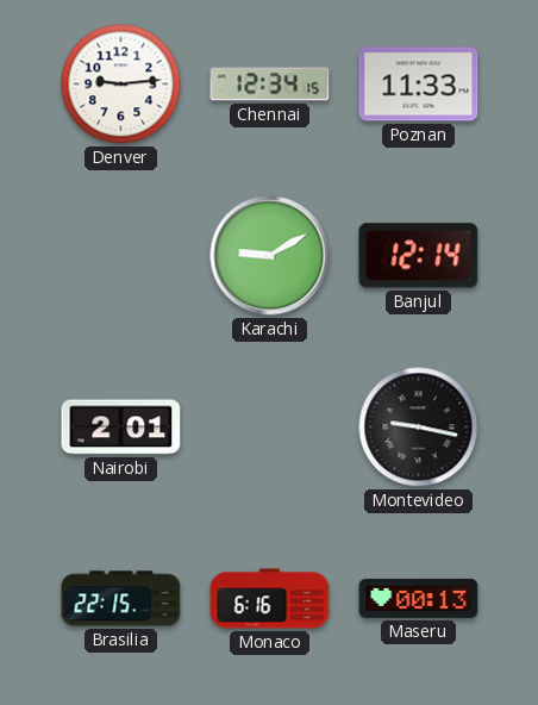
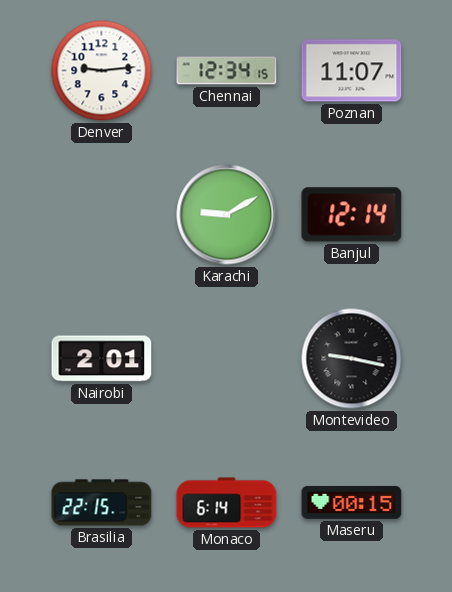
Poznan: 11:33 -> 11:07 (352, 71)
Monaco: 6:16 -> 6:14 (227, 503)
Maseru: 00:13 -> 00:15 (352, 502)
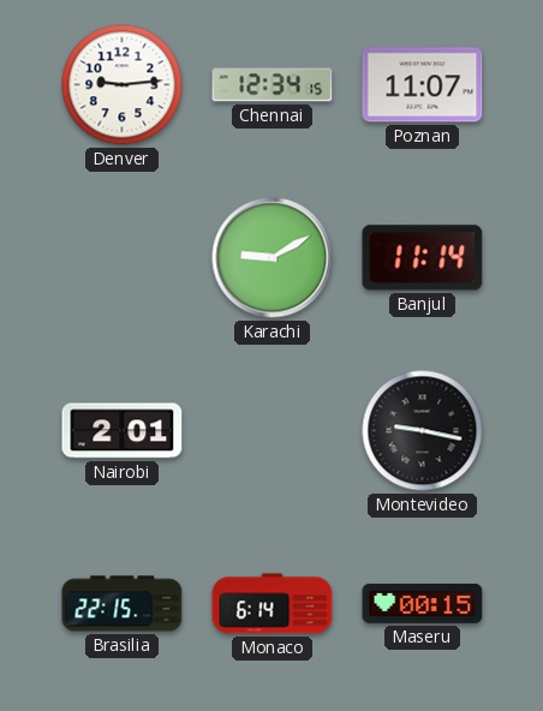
Banjul: 12:14 -> 11:14 (423, 258)
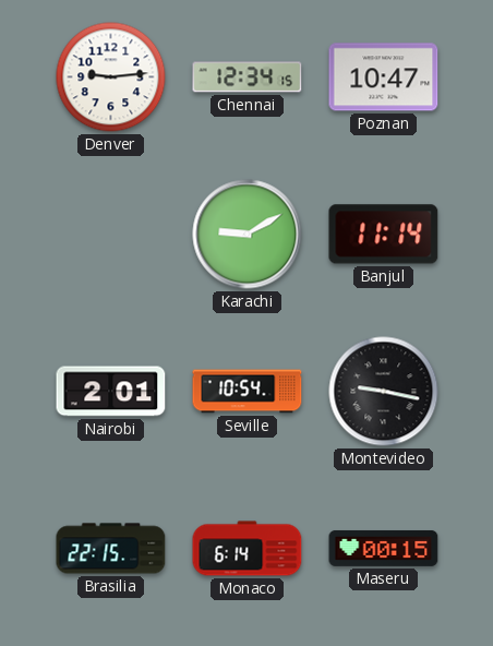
Poznan: 11:07 -> 10:47 (384, 77)
Seville: none -> 10:54 (248, 392)
